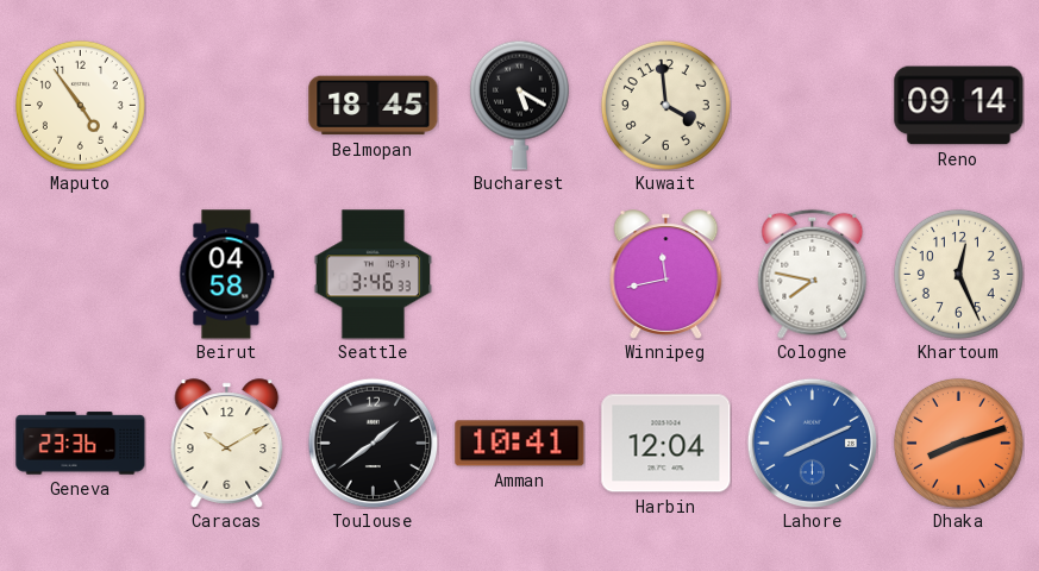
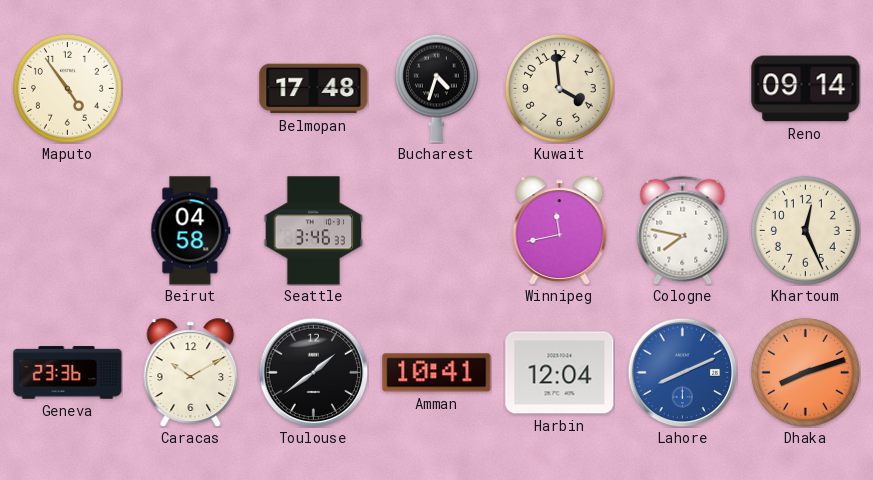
Belmopan: 18:45 -> 17:48 (314, 89)
Bucharest: 5:20 -> 4:33 (436, 88)
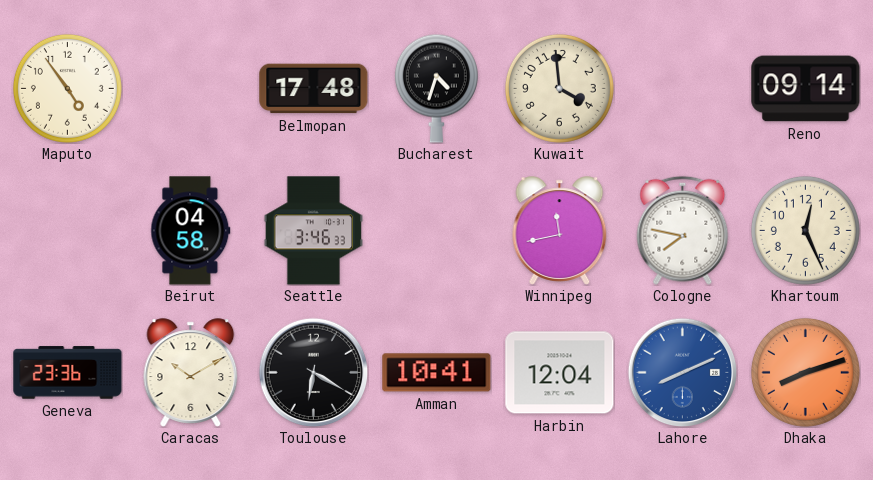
Toulouse: 1:39 -> 6:20 (313, 372)
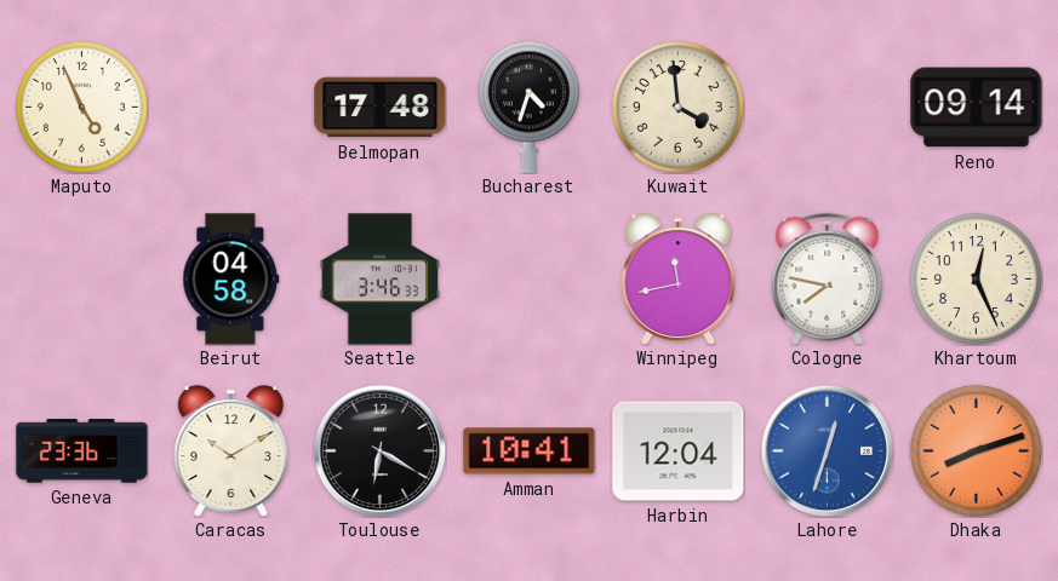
Maputo: 4:54 -> 4:56 (81, 107)
Lahore: 8:11 -> 12:33 (827, 450)
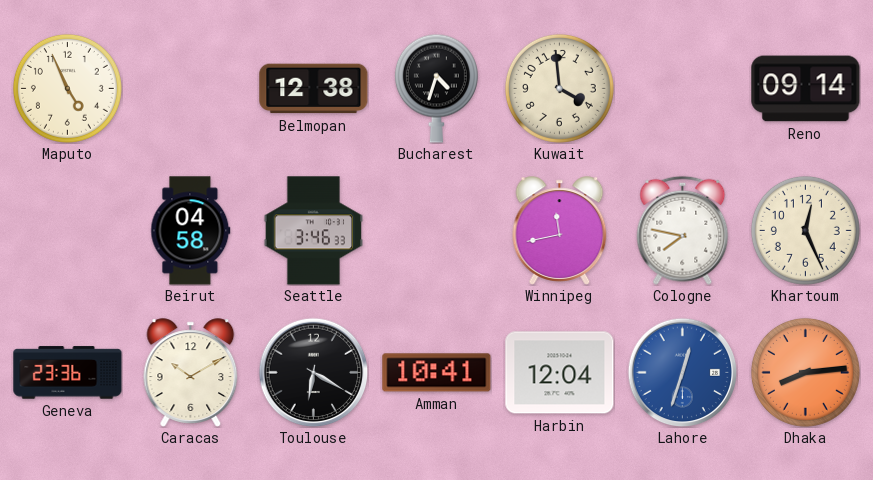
Belmopan: 17:48 -> 12:38 (314, 89)
Dhaka: 8:12 -> 8:14 (805, 372)
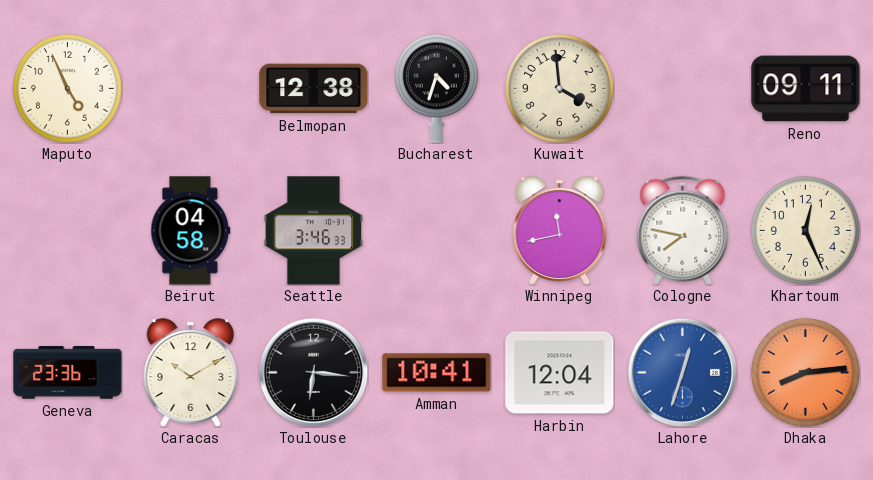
Reno: 09:14 -> 09:11 (806, 89)
Toulouse: 6:20 -> 6:16 (313, 372)
